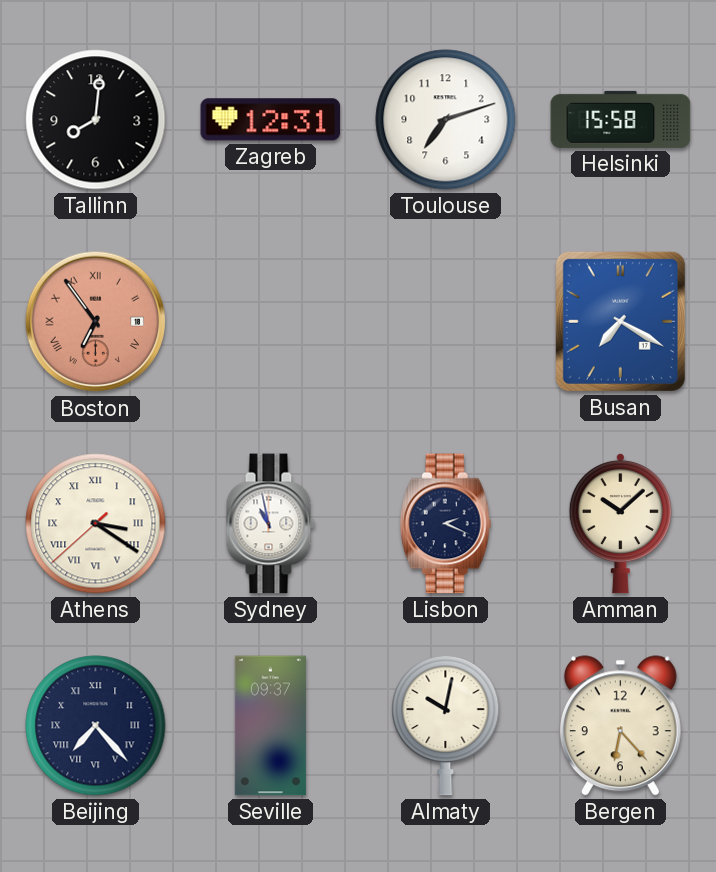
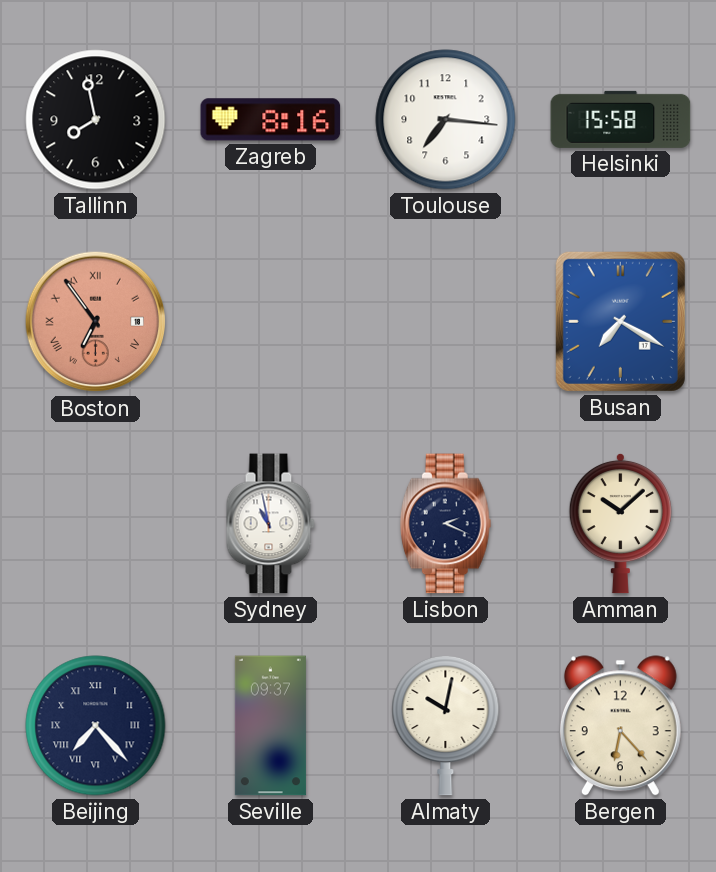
Tallinn: 8:01 -> 7:58 (96, 120)
Zagreb: 12:31 -> 8:16 (271, 120)
Toulouse: 7:12 -> 7:16 (446, 120)
Athens: 3:20 -> none (96, 524)
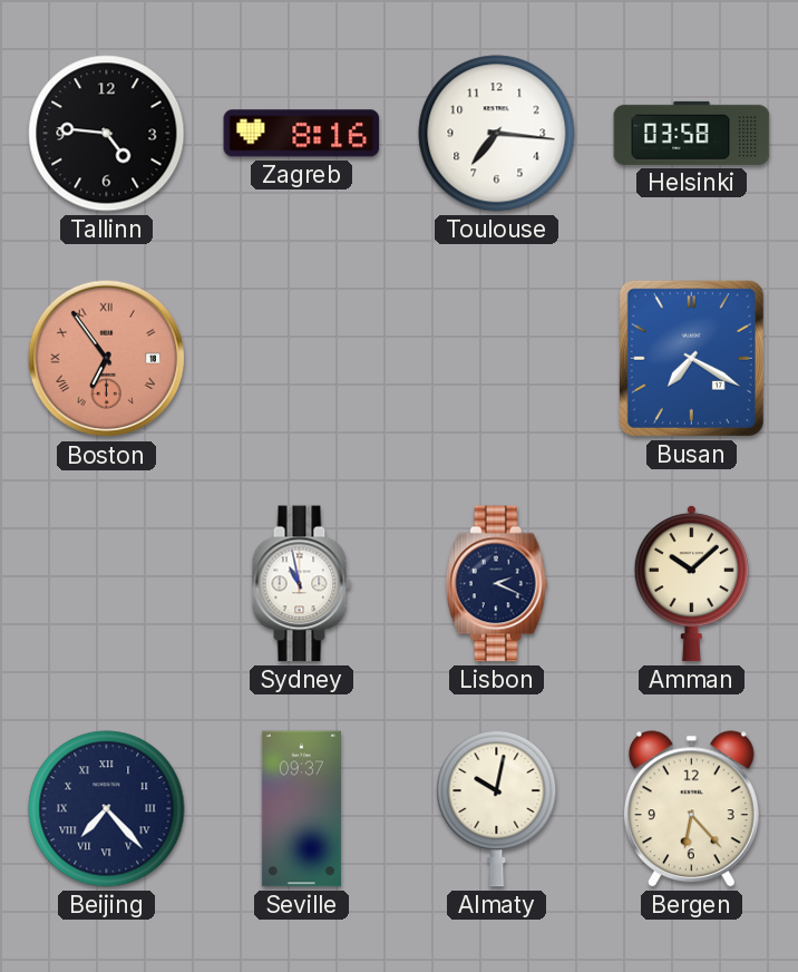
Tallinn: 7:58 -> 4:46 (107, 134)
Helsinki: 15:58 -> 03:58 (692, 133)
